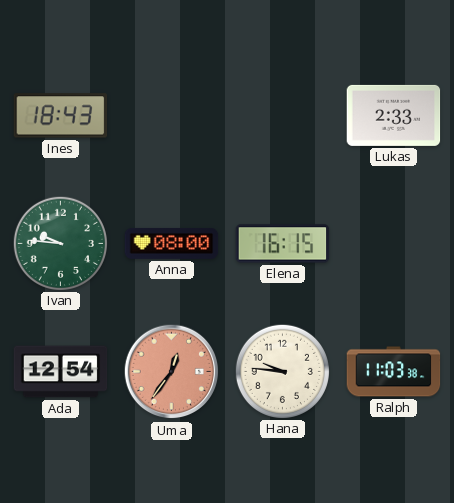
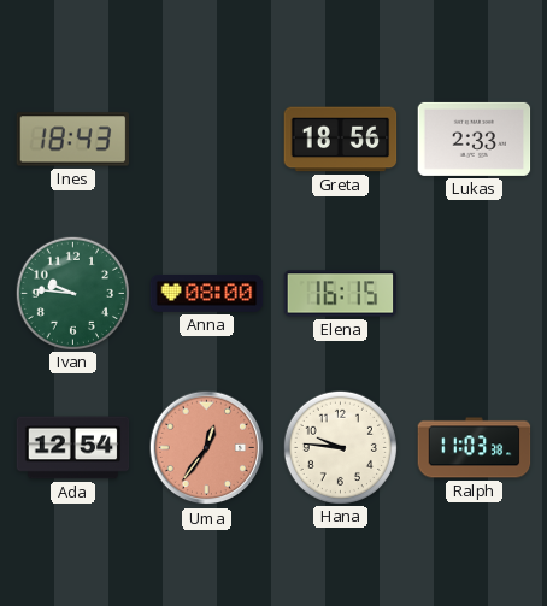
Greta: none -> 18:56 (341, 140)
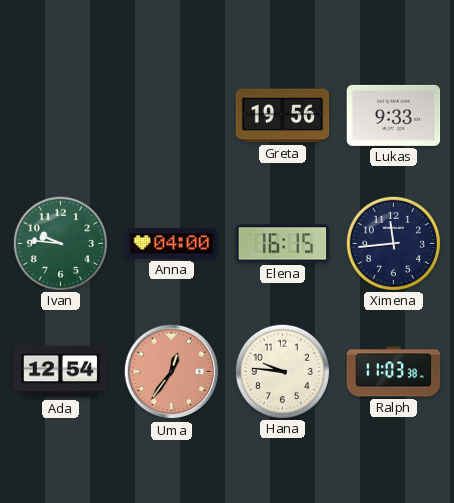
Ines: 18:43 -> none (73, 140)
Greta: 18:56 -> 19:56 (283, 116)
Lukas: 2:33 -> 9:33 (394, 115)
Anna: 08:00 -> 04:00 (172, 243)
Ximena: none -> 11:44 (393, 243)
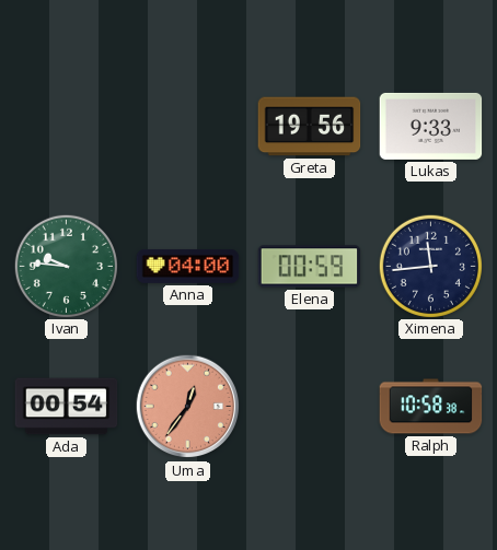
Elena: 16:15 -> 00:59 (310, 267)
Ada: 12:54 -> 00:54 (67, 407)
Hana: 9:46 -> none (282, 371)
Ralph: 11:03 -> 10:58 (431, 407)
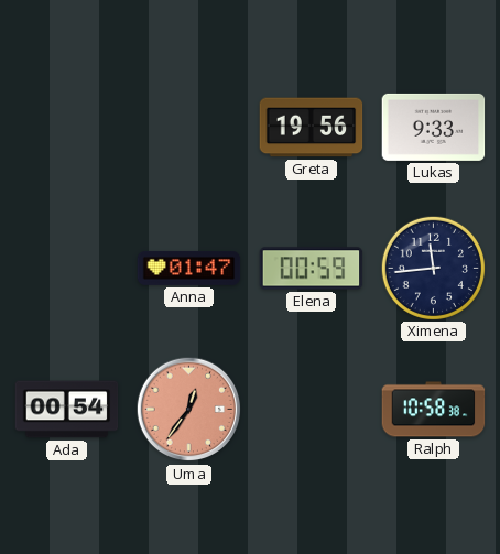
Ivan: 9:46 -> none (66, 266)
Anna: 04:00 -> 01:47 (189, 268)
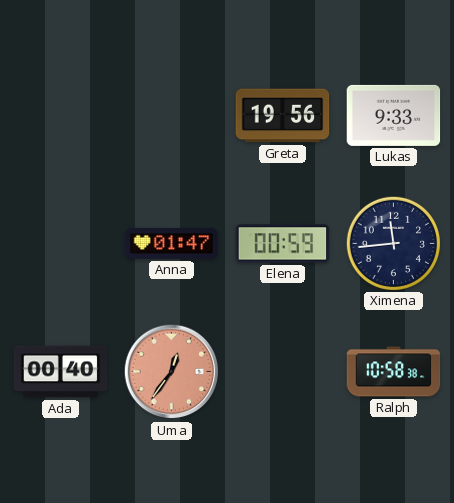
Ada: 00:54 -> 00:40 (61, 372)
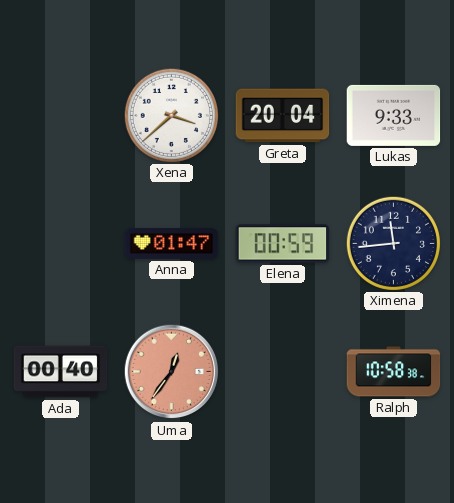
Xena: none -> 3:38 (171, 115)
Greta: 19:56 -> 20:04 (283, 116)
